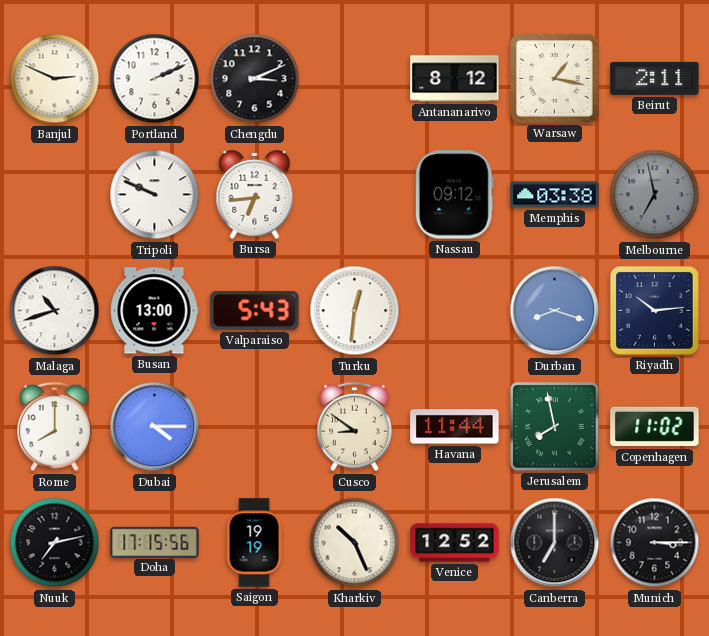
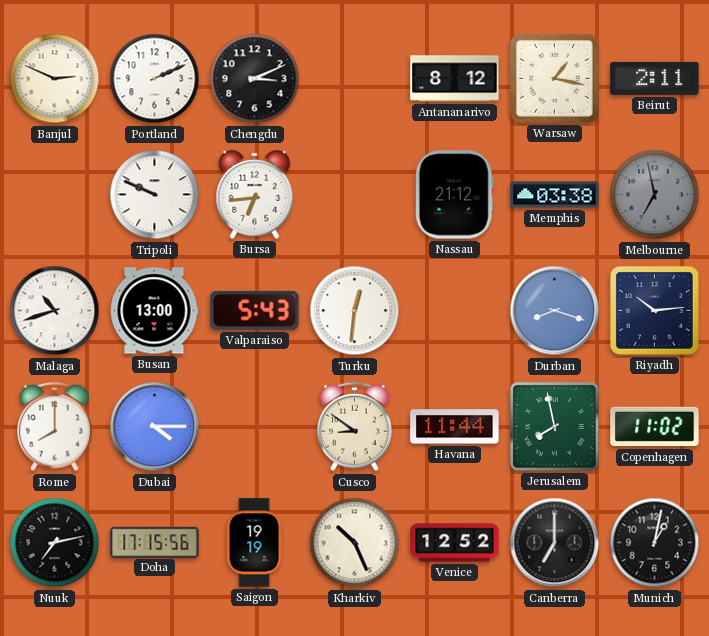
Nassau: 09:12 -> 21:12 (454, 195)
Munich: 3:15 -> 1:02 (655, 543)
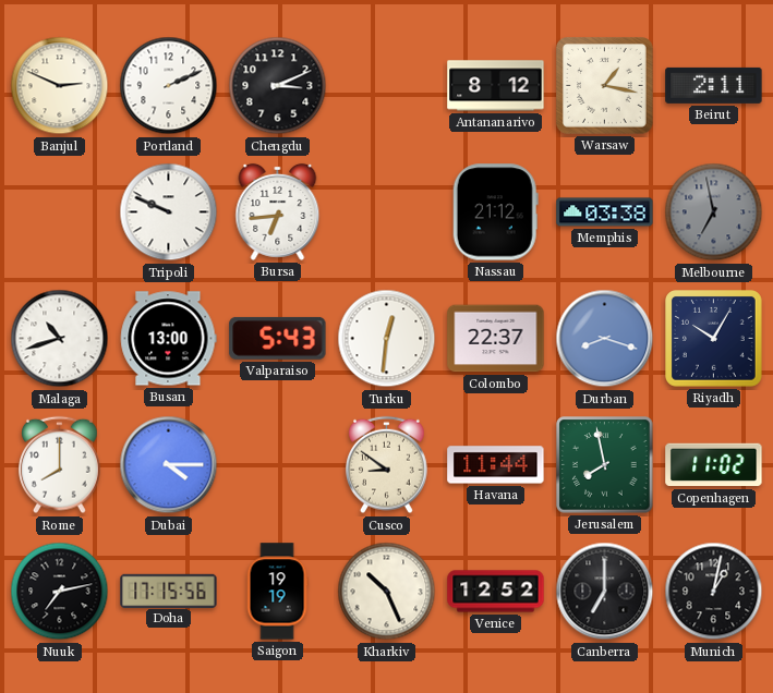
Colombo: none -> 22:37 (496, 339)
Riyadh: 10:14 -> 10:05 (714, 339)
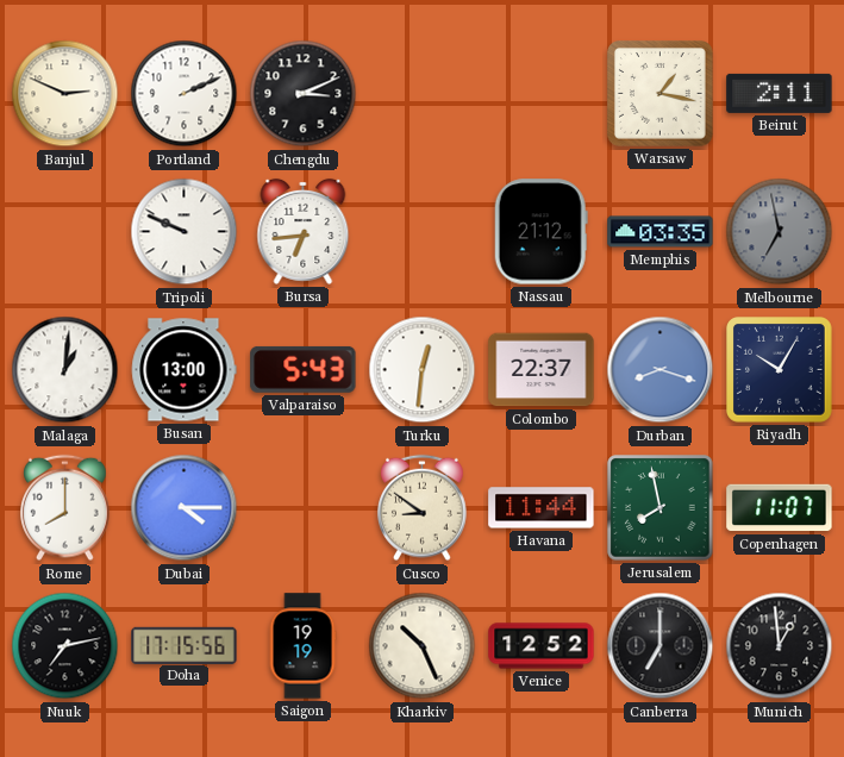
Antananarivo: 8:12 -> none (496, 86)
Memphis: 03:38 -> 03:35 (661, 232)
Malaga: 10:42 -> 1:01 (65, 370)
Copenhagen: 11:02 -> 11:07 (780, 508)
Munich: 1:02 -> 12:59 (780, 646)
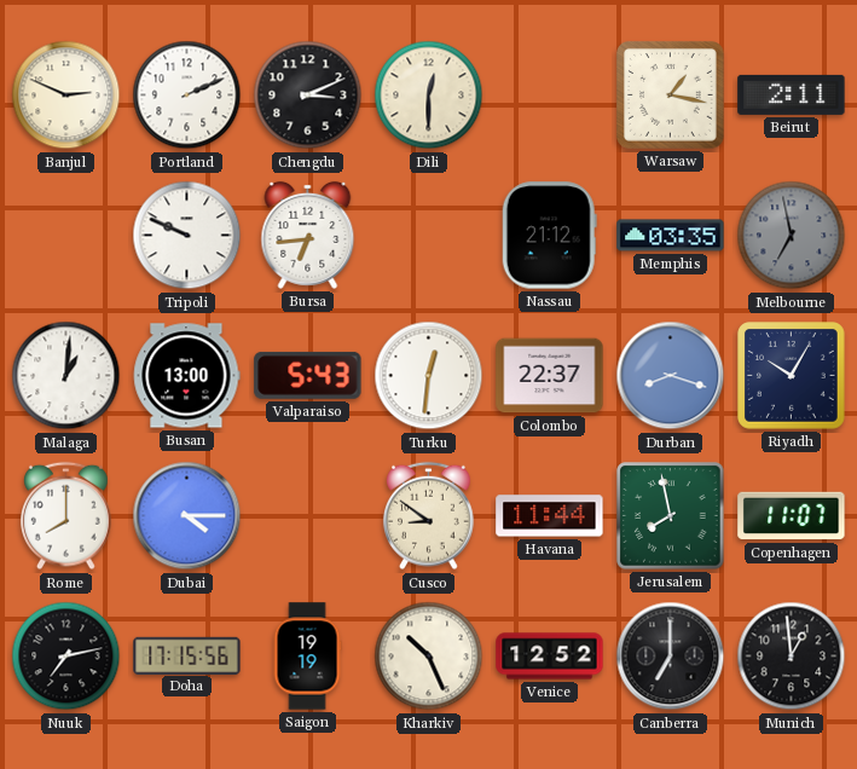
Dili: none -> 12:30 (429, 96)
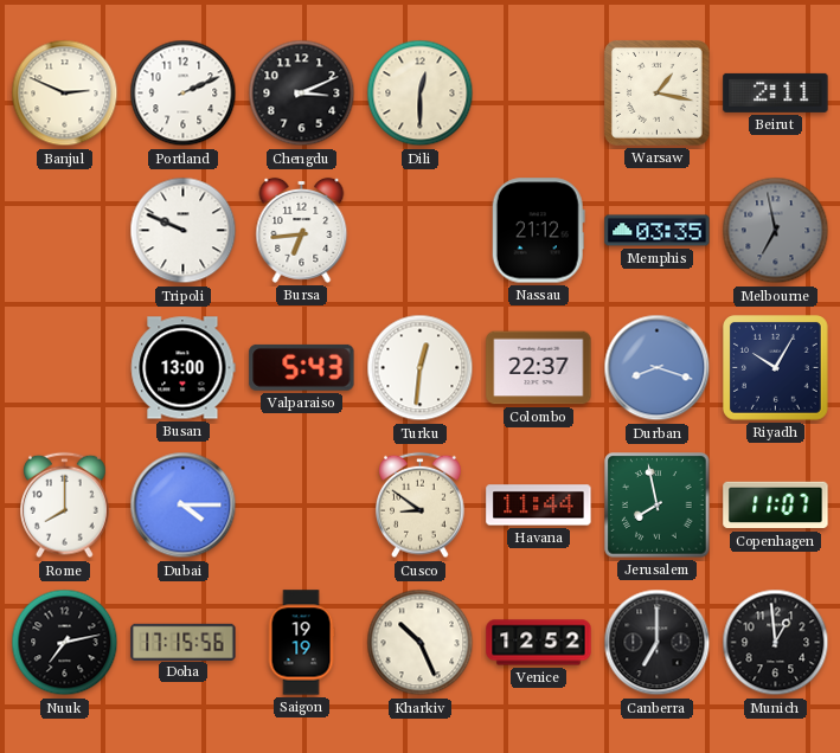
Malaga: 1:01 -> none (66, 376)
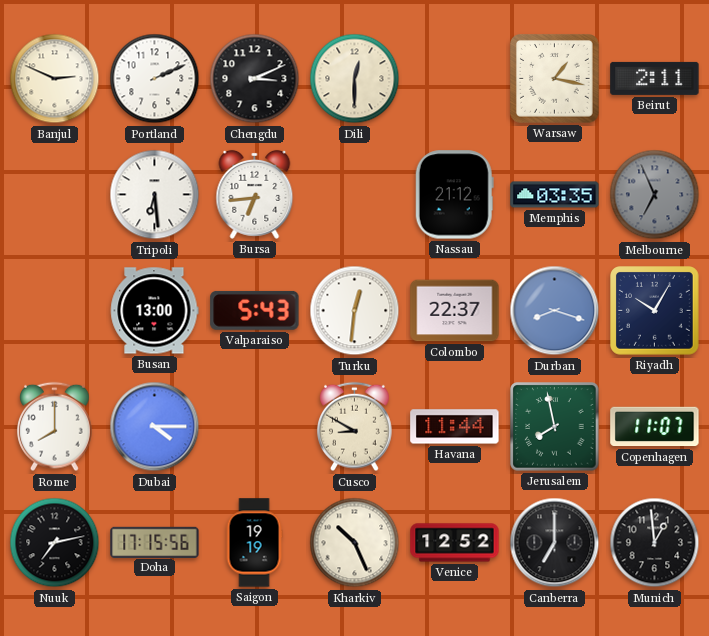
Tripoli: 9:49 -> 6:29 (155, 195)
Melbourne: 6:58 -> 6:56 (655, 195)
Cusco: 8:51 -> 8:50 (355, 427)
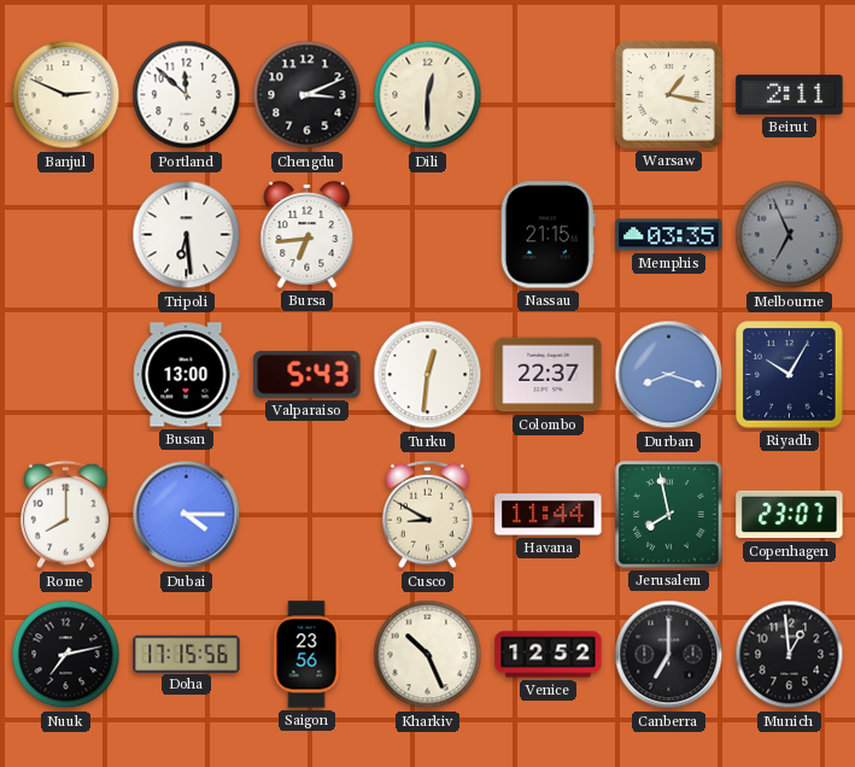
Portland: 2:11 -> 11:52 (187, 95)
Nassau: 21:12 -> 21:15 (547, 235)
Copenhagen: 11:07 -> 23:07 (790, 515)
Saigon: 19:19 -> 23:56 (306, 655)
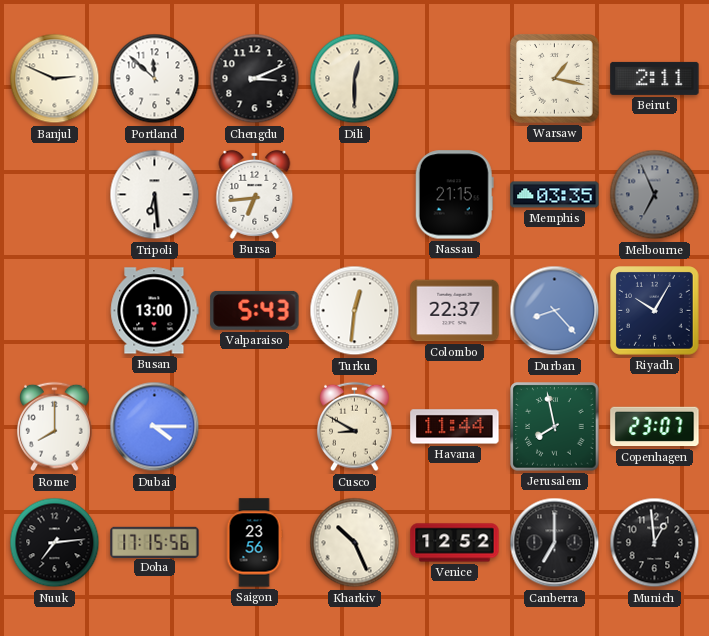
Durban: 8:18 -> 8:23 (555, 311)
Nuuk: 7:13 -> 7:14 (55, 543)
